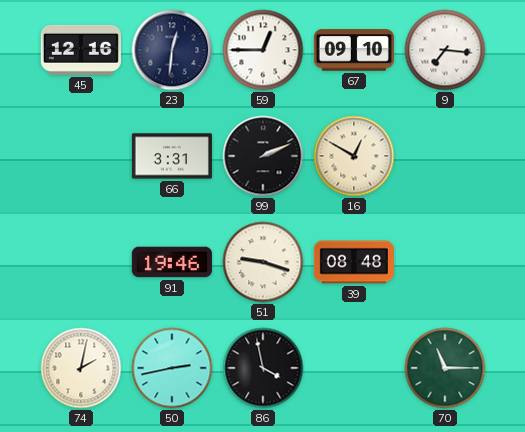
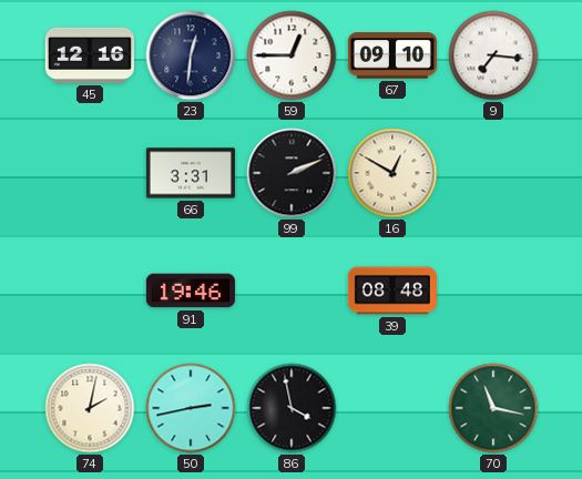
51: 9:18 -> none (263, 262)
70: 11:15 -> 11:17 (493, 408)
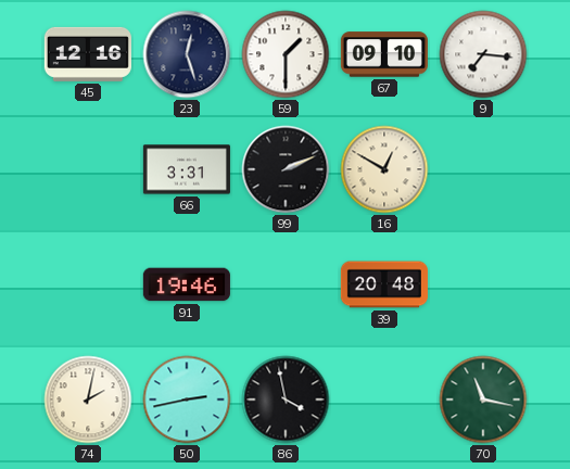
23: 12:31 -> 12:27 (187, 54)
59: 12:45 -> 1:30 (286, 54)
39: 08:48 -> 20:48 (384, 284)
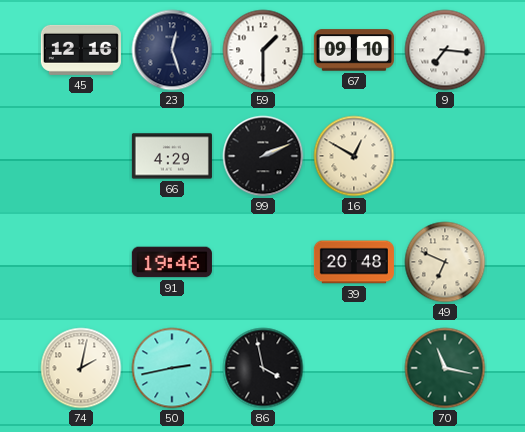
66: 3:31 -> 4:29 (172, 156)
49: none -> 6:49 (445, 262)
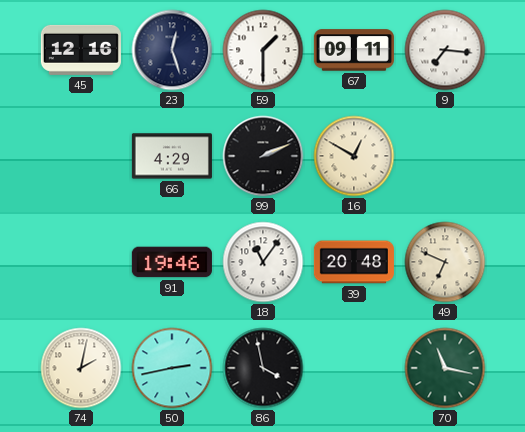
67: 09:10 -> 09:11 (354, 50)
18: none -> 11:06 (263, 262)
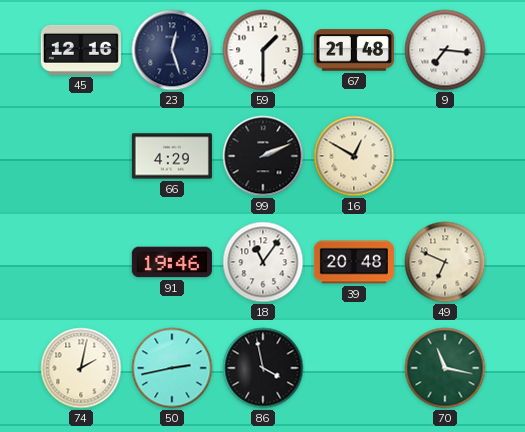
67: 09:11 -> 21:48 (354, 50)
